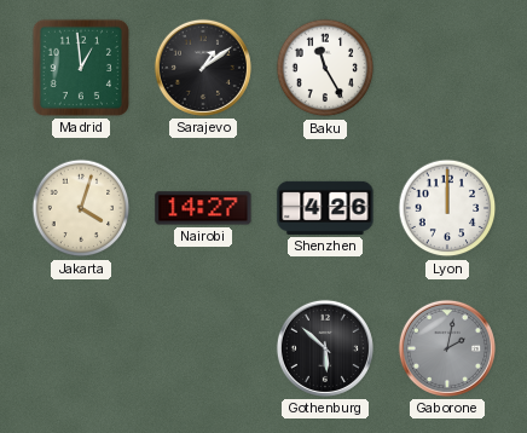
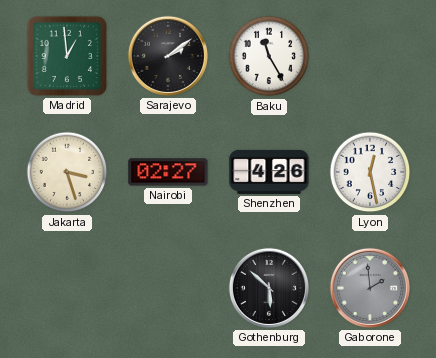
Sarajevo: 1:09 -> 2:09 (168, 56)
Jakarta: 4:03 -> 3:27 (67, 172)
Nairobi: 14:27 -> 02:27 (168, 172)
Lyon: 12:00 -> 12:28 (370, 172)
Gaborone: 2:02 -> 1:59 (370, 288)
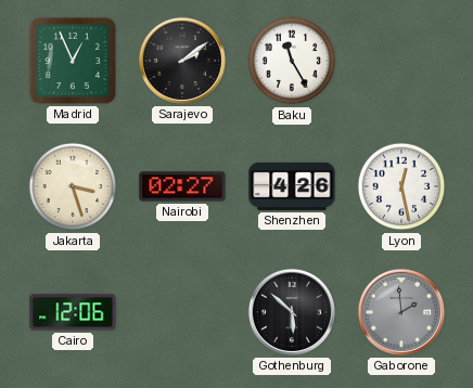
Madrid: 12:59 -> 12:56 (73, 61)
Cairo: none -> 12:06 (73, 312)
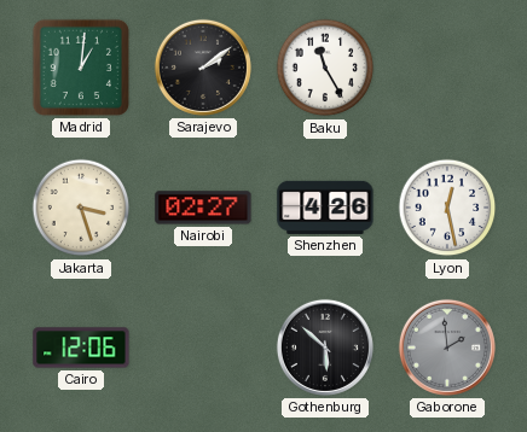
Madrid: 12:56 -> 1:01 (81, 68)
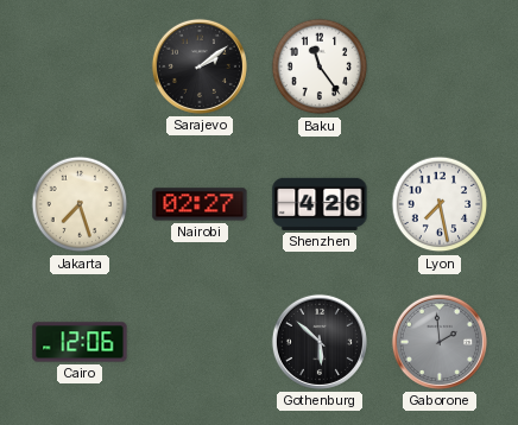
Madrid: 1:01 -> none (81, 68)
Baku: 11:25 -> 11:24 (320, 66)
Jakarta: 3:27 -> 7:27 (80, 204)
Lyon: 12:28 -> 7:28 (440, 204)
